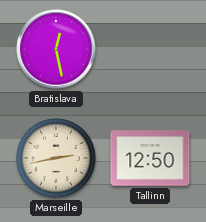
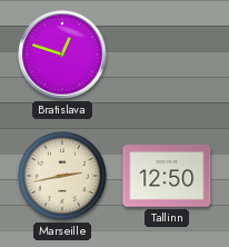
Bratislava: 12:28 -> 12:48 (62, 55)
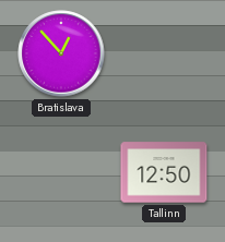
Bratislava: 12:48 -> 12:53 (61, 53)
Marseille: 2:43 -> none (63, 177)
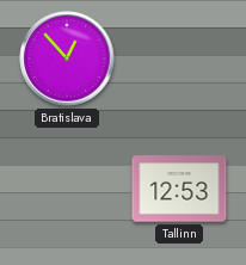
Tallinn: 12:50 -> 12:53 (179, 189)
